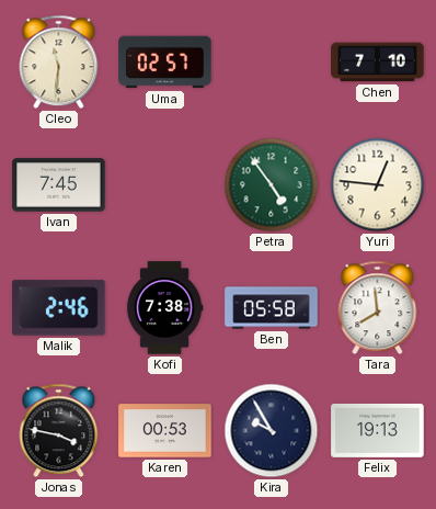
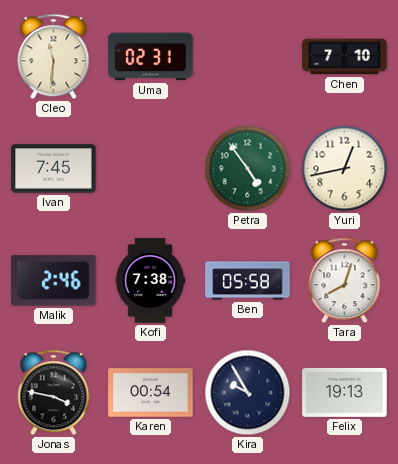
Uma: 02:57 -> 02:31 (151, 57)
Yuri: 12:46 -> 12:43 (345, 169)
Tara: 7:59 -> 8:03 (345, 281)
Karen: 00:53 -> 00:54 (151, 393)
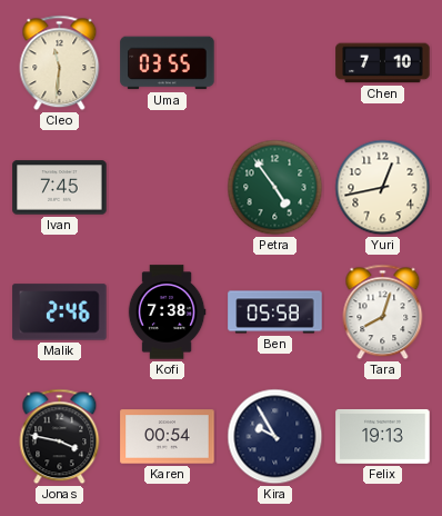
Uma: 02:31 -> 03:55 (168, 63)
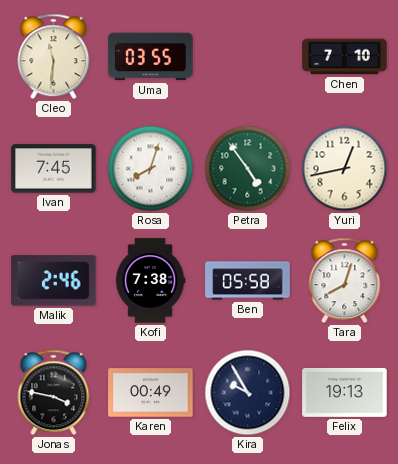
Rosa: none -> 8:03 (151, 169)
Karen: 00:54 -> 00:49 (151, 393)
